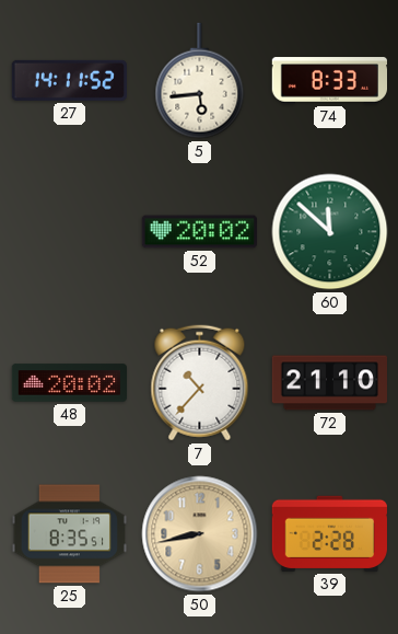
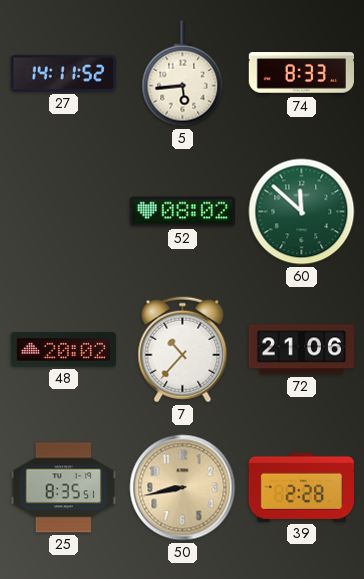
52: 20:02 -> 08:02 (182, 212)
72: 21:10 -> 21:06 (302, 350)
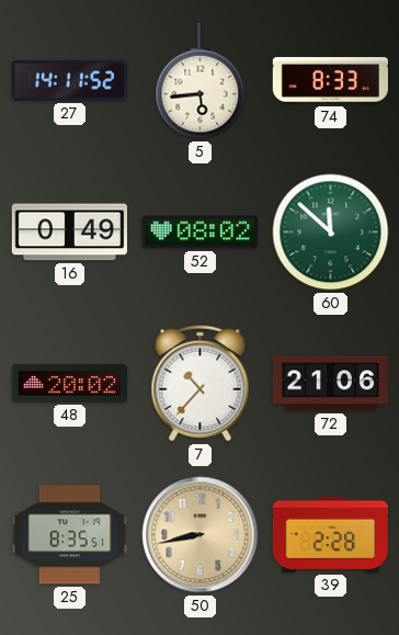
16: none -> 0:49 (69, 233)
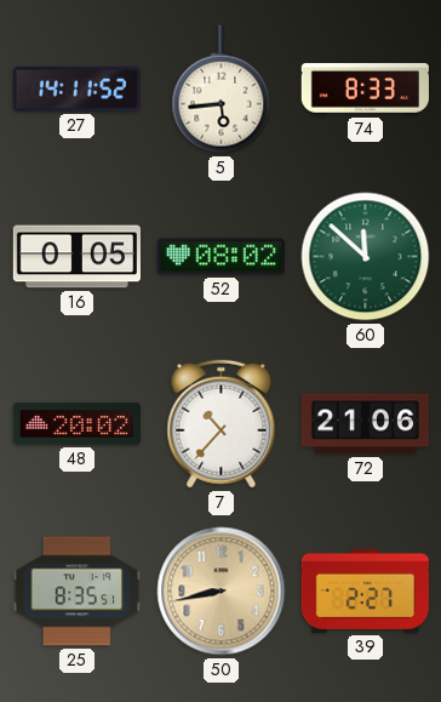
16: 0:49 -> 0:05 (76, 257)
39: 2:28 -> 2:27 (365, 590)
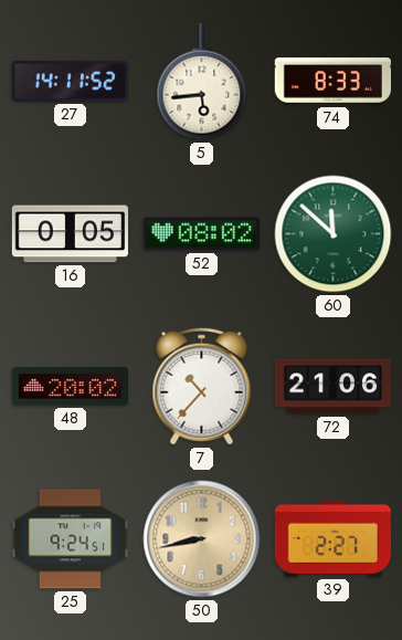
25: 8:35 -> 9:24 (70, 539)
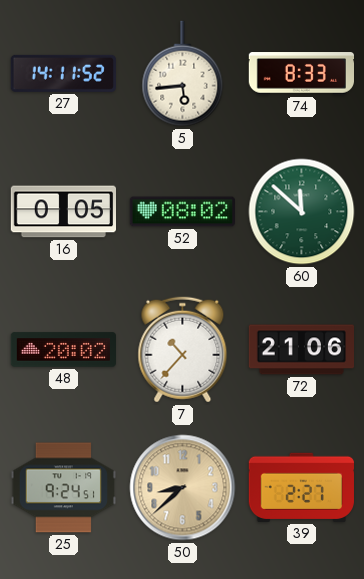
50: 8:43 -> 8:38 (183, 488)
